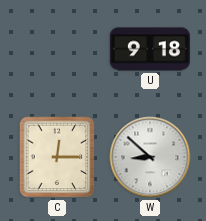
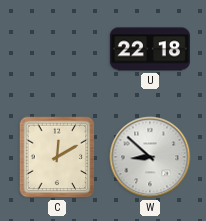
U: 9:18 -> 22:18 (150, 49)
C: 12:15 -> 12:10 (57, 157)
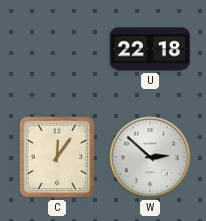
C: 12:10 -> 12:06 (57, 157)
W: 8:52 -> 2:52 (150, 157)
